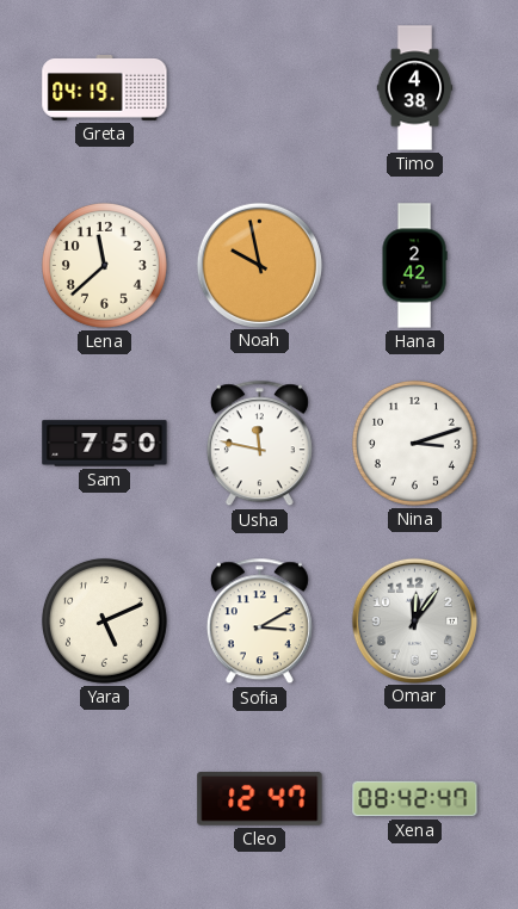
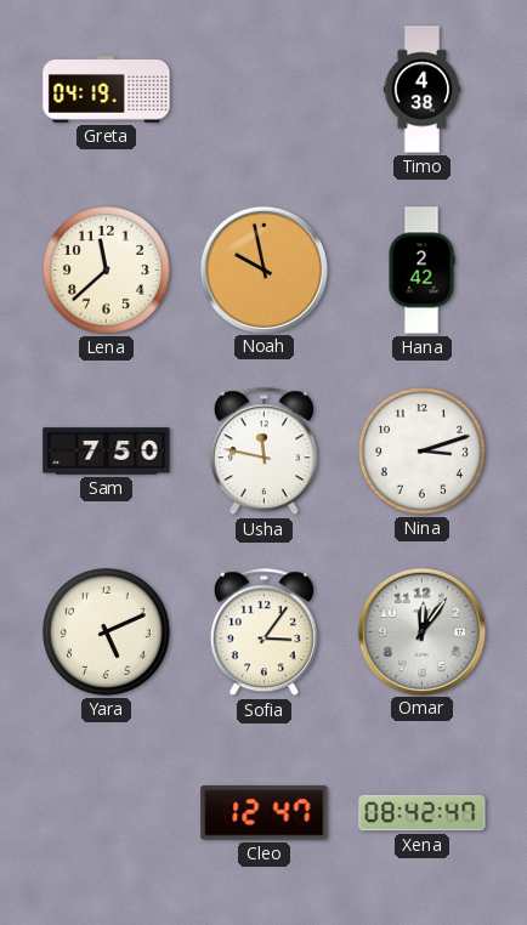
Sofia: 3:10 -> 3:06 (263, 632)
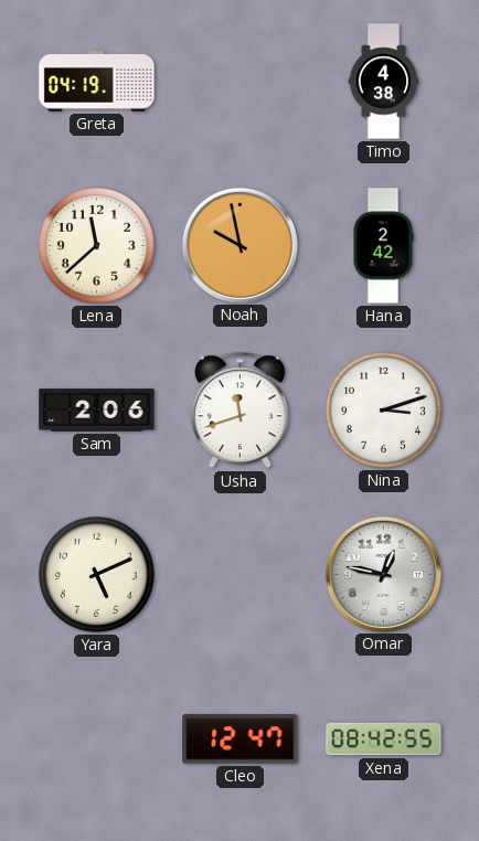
Sam: 7:50 -> 2:06 (97, 411)
Usha: 11:47 -> 11:42 (239, 411)
Sofia: 3:06 -> none (263, 632)
Omar: 12:06 -> 12:47 (383, 574)
Xena: 08:42:47 -> 08:42:55 (384, 739)
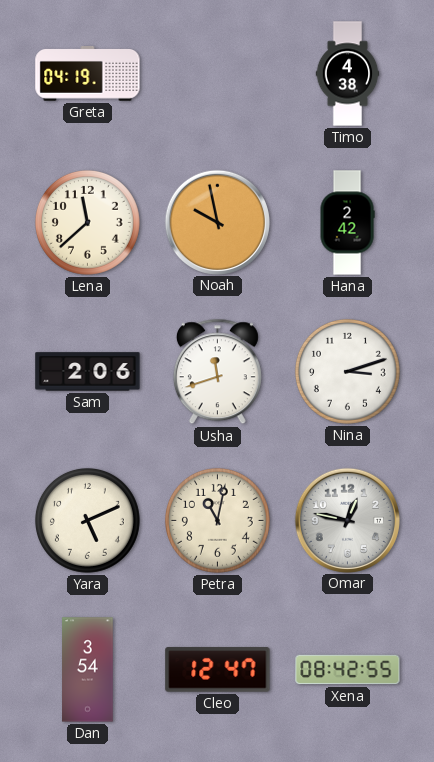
Petra: none -> 11:02 (217, 520)
Dan: none -> 3:54 (88, 670)
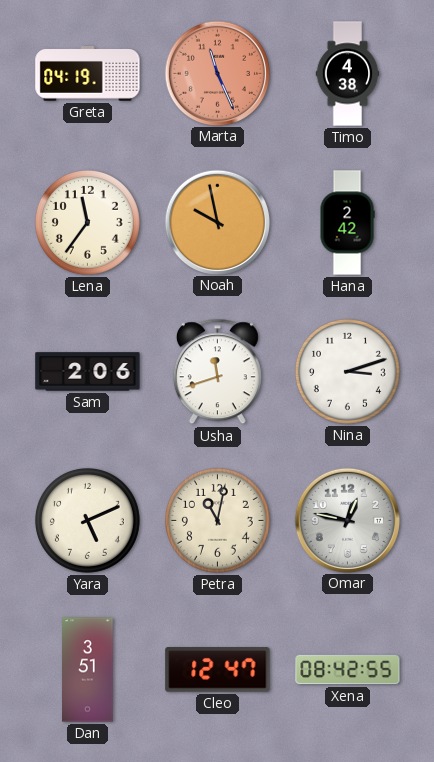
Marta: none -> 11:26 (217, 73)
Lena: 11:38 -> 11:36 (87, 222)
Dan: 3:54 -> 3:51 (88, 670)
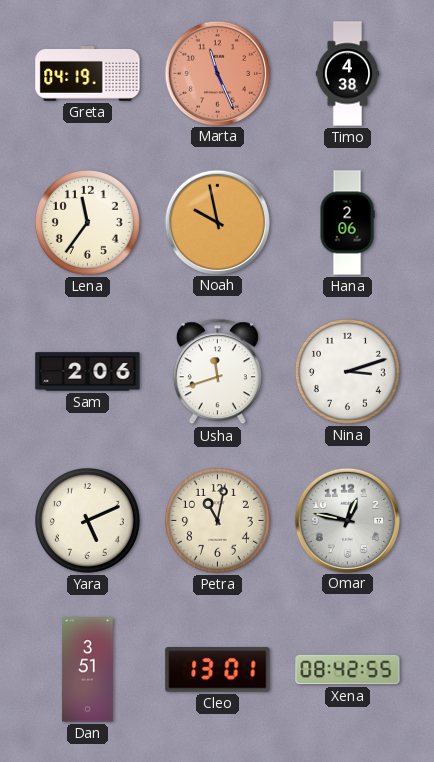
Hana: 2:42 -> 2:06 (347, 223)
Cleo: 12:47 -> 13:01 (218, 670)
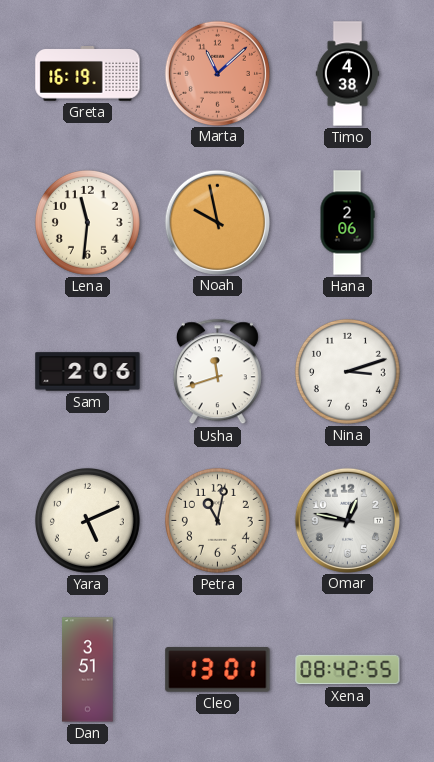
Greta: 04:19 -> 16:19 (88, 74)
Marta: 11:26 -> 11:08 (217, 73)
Lena: 11:36 -> 11:31 (87, 222)
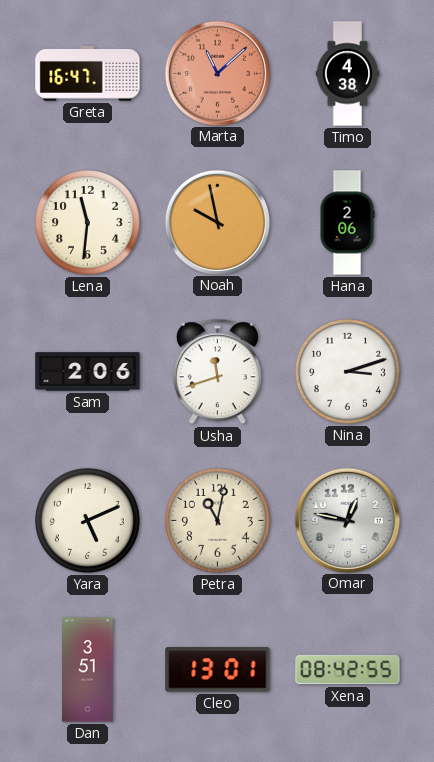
Greta: 16:19 -> 16:47 (88, 74)
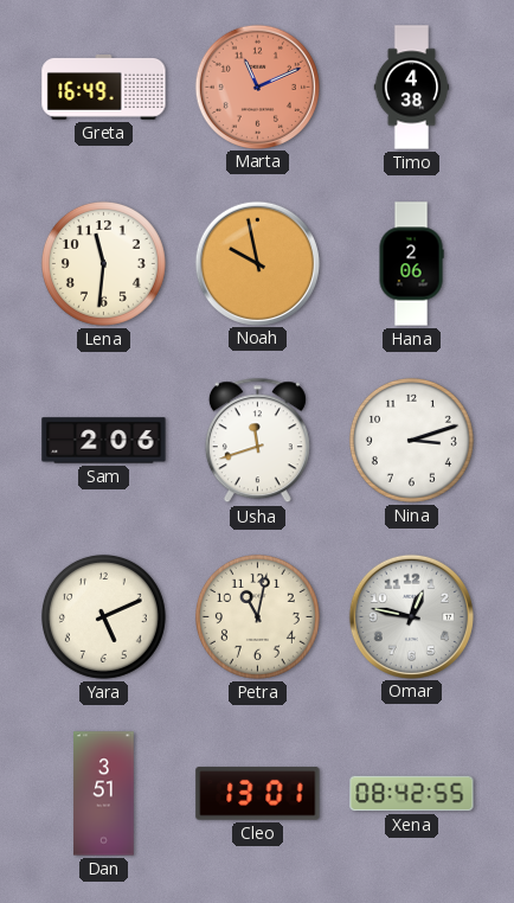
Greta: 16:47 -> 16:49 (104, 88)
Marta: 11:08 -> 11:11 (257, 87)
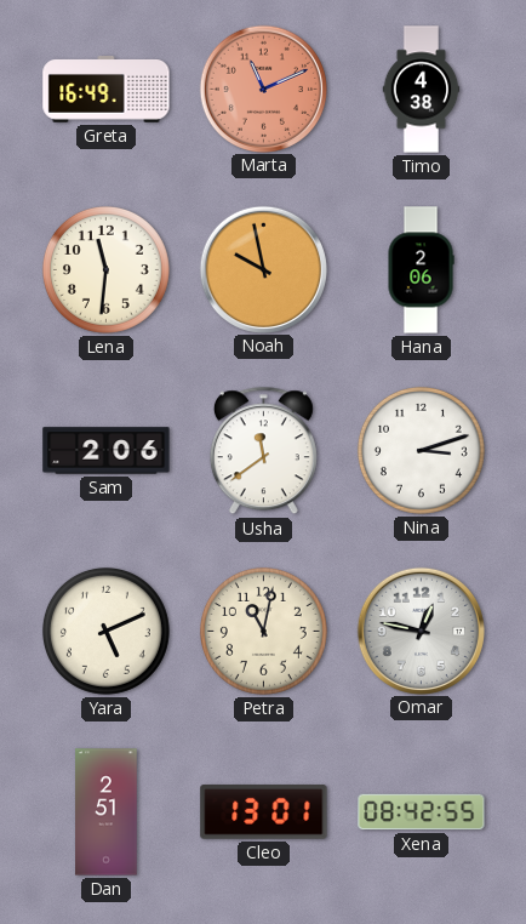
Usha: 11:42 -> 11:39 (263, 451)
Dan: 3:51 -> 2:51 (107, 812)
